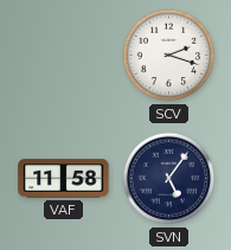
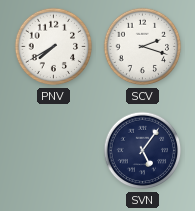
PNV: none -> 7:40 (54, 47)
VAF: 11:58 -> none (64, 179)
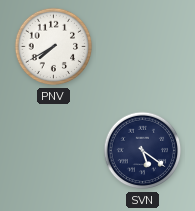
SCV: 2:18 -> none (143, 47)
SVN: 5:06 -> 5:21 (143, 151)
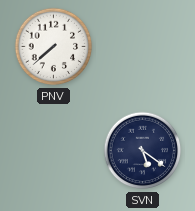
PNV: 7:40 -> 7:38 (54, 47)
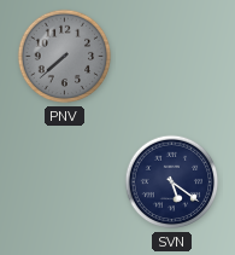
PNV dial: white -> grey (65, 57)
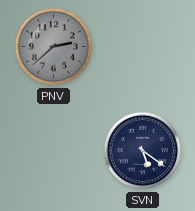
PNV: 7:38 -> 2:38 (54, 47)
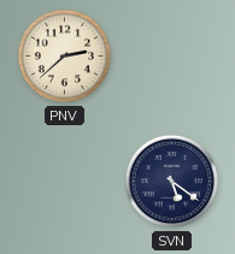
PNV dial: grey -> cream (65, 57)
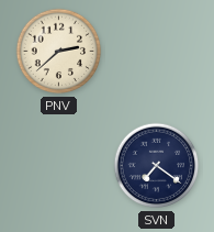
SVN: 5:21 -> 7:21 (157, 166)
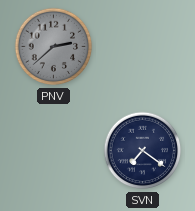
PNV dial: cream -> grey (54, 47)
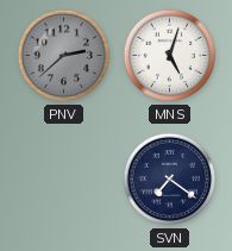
MNS: none -> 5:03 (170, 56)
